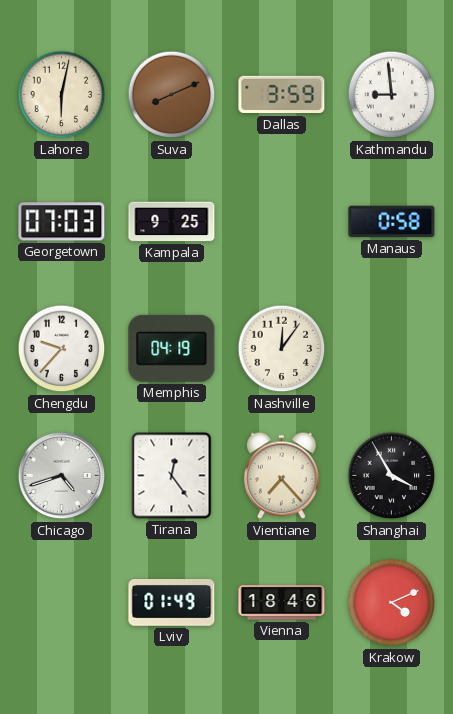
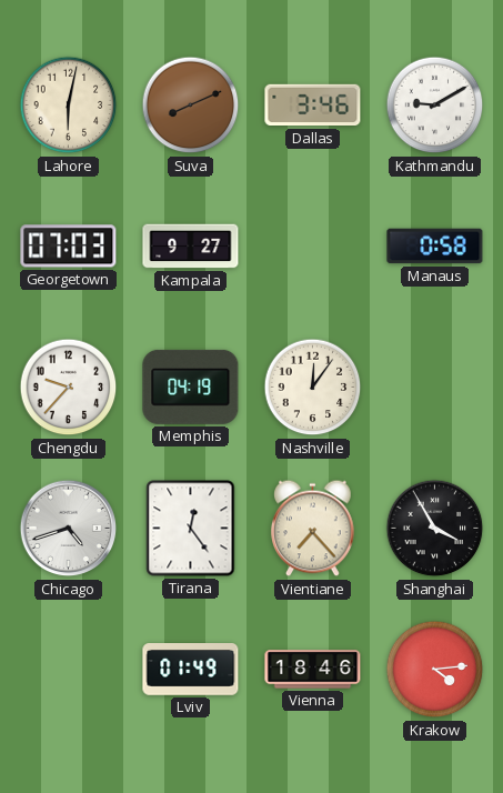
Dallas: 3:59 -> 3:46 (313, 106)
Kathmandu: 8:59 -> 9:10 (435, 106)
Kampala: 9:25 -> 9:27 (191, 247)
Krakow: 4:11 -> 4:14 (435, 670)
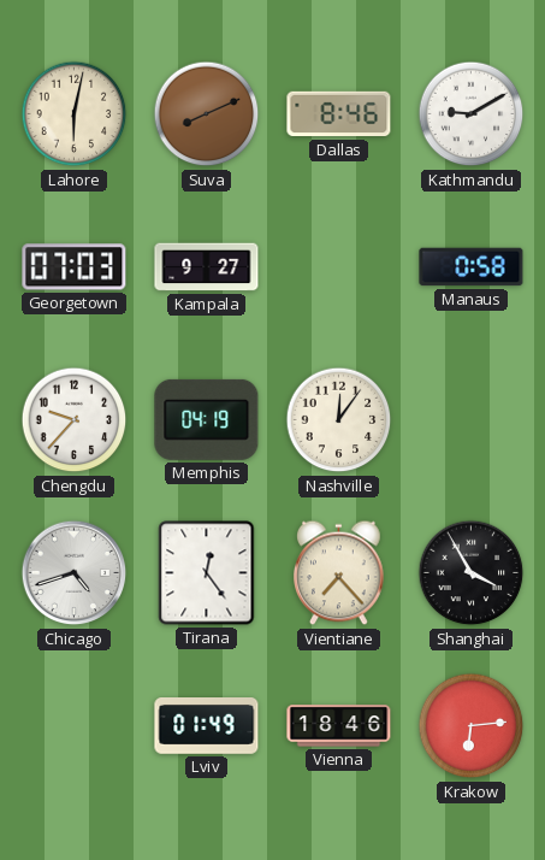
Dallas: 3:46 -> 8:46 (339, 114)
Krakow: 4:14 -> 6:14 (472, 726)
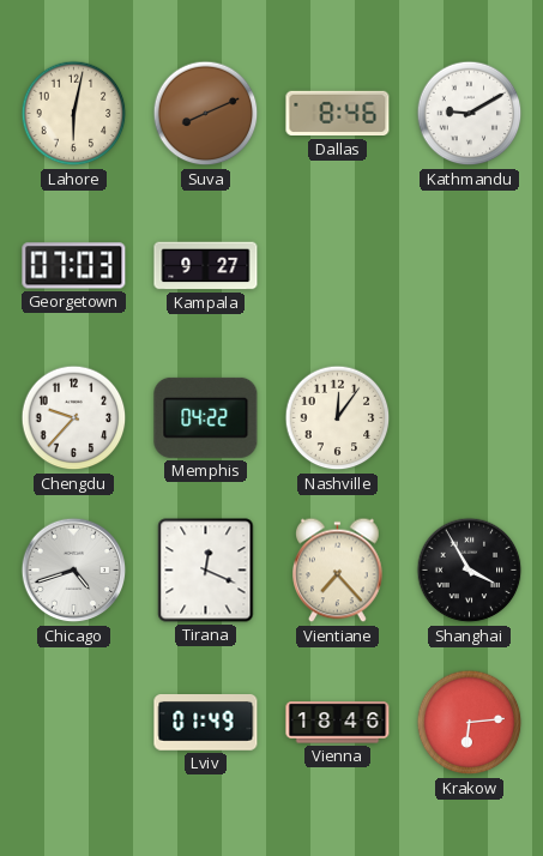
Manaus: 0:58 -> none (472, 267)
Memphis: 04:19 -> 04:22 (206, 417)
Tirana: 12:24 -> 12:19 (206, 571)
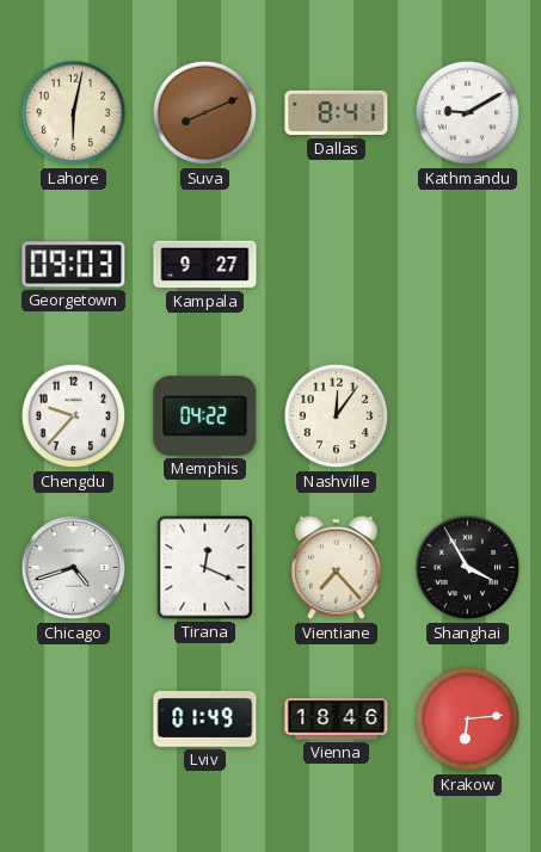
Dallas: 8:46 -> 8:41 (337, 113)
Georgetown: 07:03 -> 09:03 (74, 265)
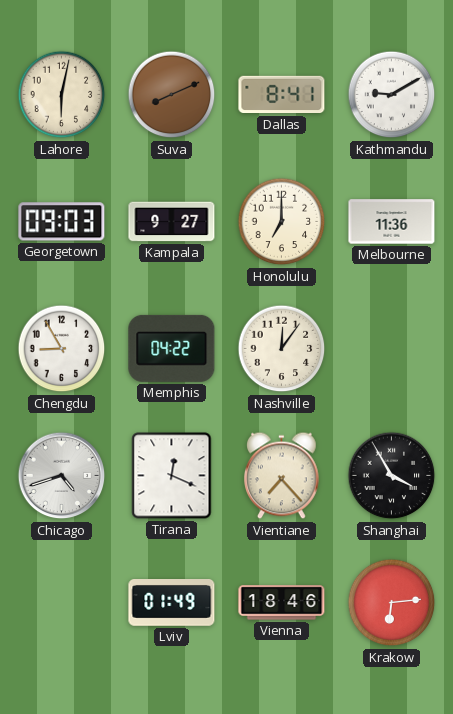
Honolulu: none -> 7:00 (282, 222)
Melbourne: none -> 11:36 (392, 222)
Chengdu: 9:37 -> 8:55 (62, 349)
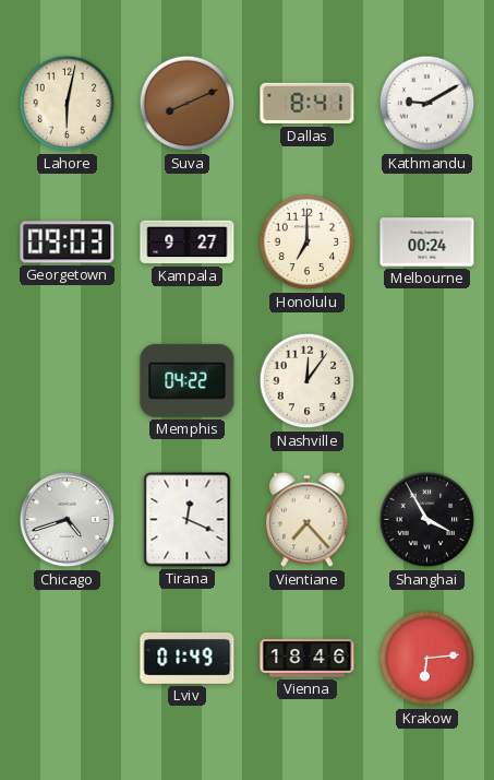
Melbourne: 11:36 -> 00:24 (427, 243)
Chengdu: 8:55 -> none (62, 349)
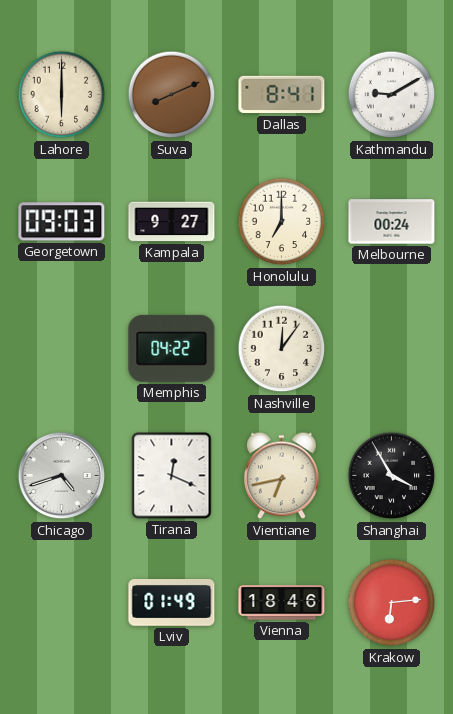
Lahore: 6:02 -> 6:00 (62, 95)
Vientiane: 7:23 -> 6:43 (282, 476)
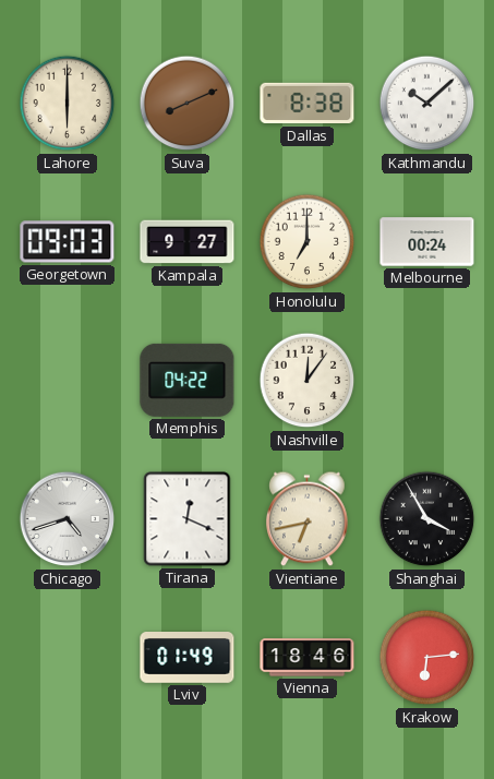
Dallas: 8:41 -> 8:38 (308, 104)
Kathmandu: 9:10 -> 10:08 (427, 104)
